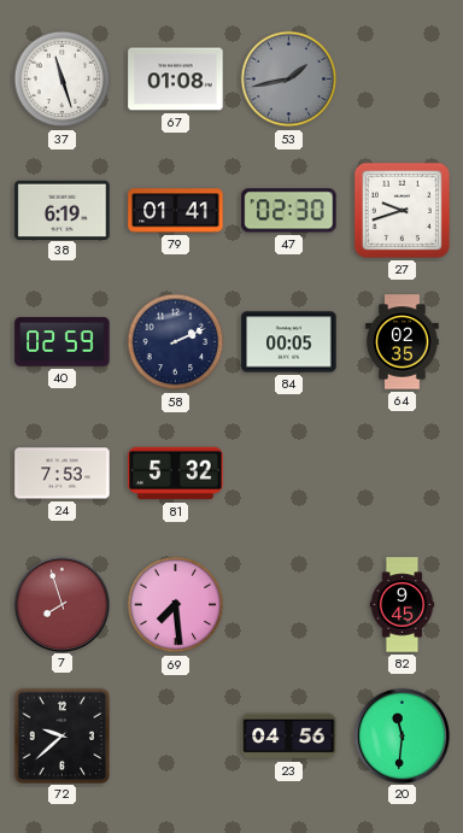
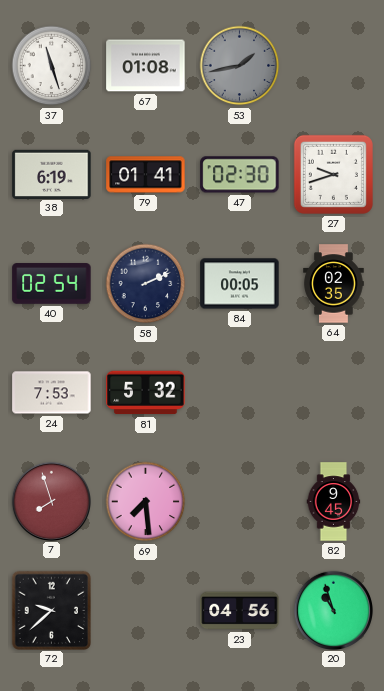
40: 02:59 -> 02:54 (52, 284)
20: 11:31 -> 10:57 (333, 610)
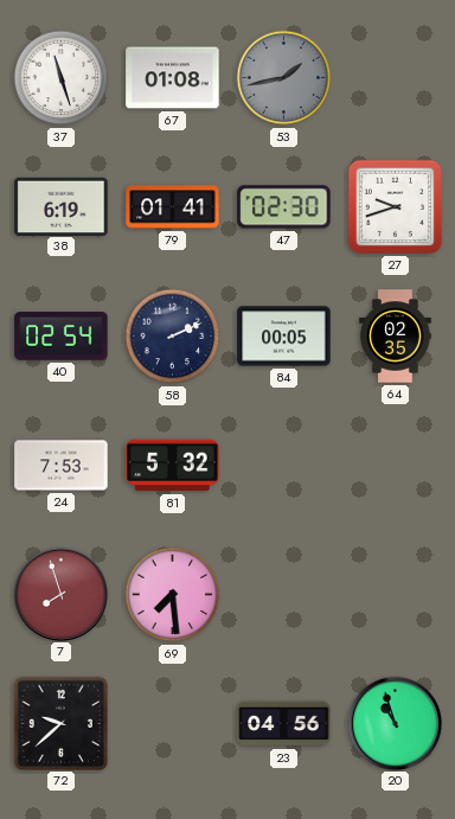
82: 9:45 -> none (334, 502)
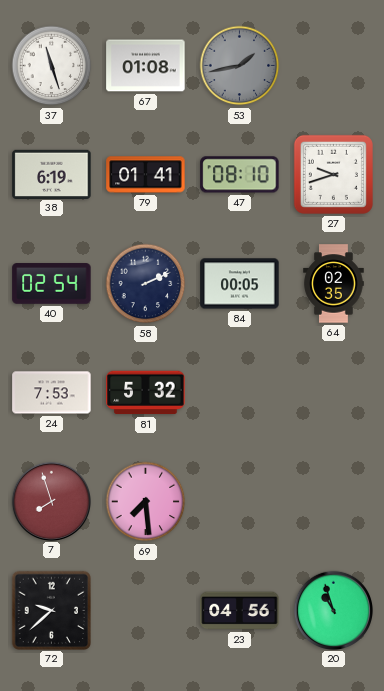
47: 02:30 -> 08:10 (240, 175)
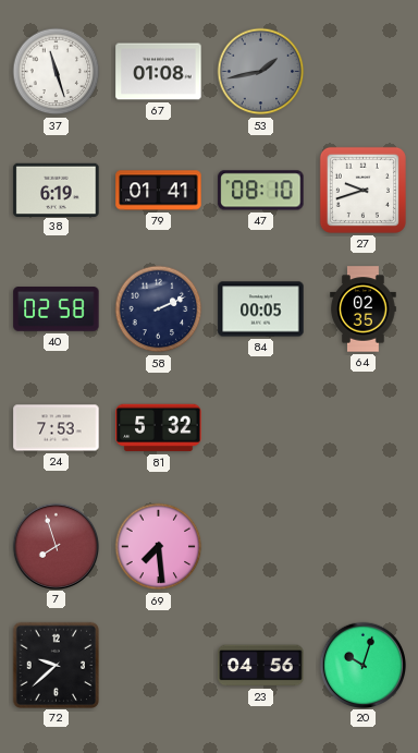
40: 02:54 -> 02:58 (57, 309)
20: 10:57 -> 10:03 (362, 665)
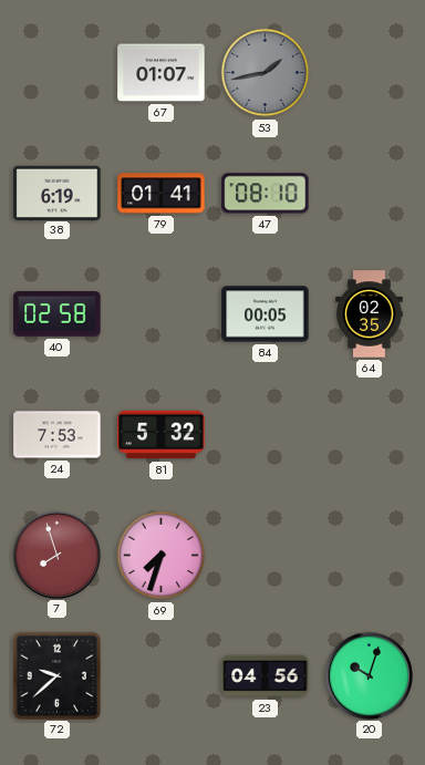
37: 11:27 -> none (57, 72)
67: 01:08 -> 01:07 (162, 73)
27: 9:42 -> none (362, 190)
58: 2:11 -> none (159, 309)
69: 7:29 -> 7:33 (162, 556)
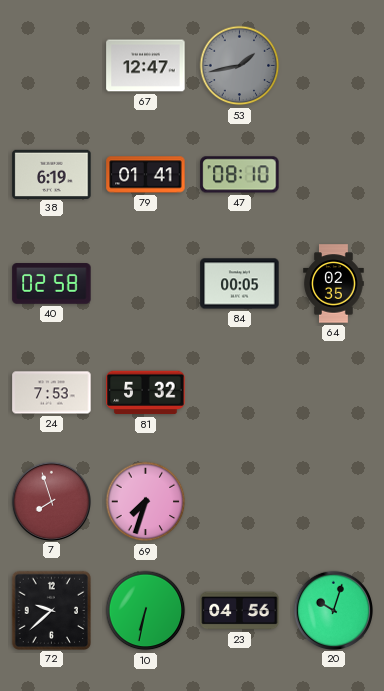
67: 01:07 -> 12:47 (146, 66)
10: none -> 6:32 (146, 611)
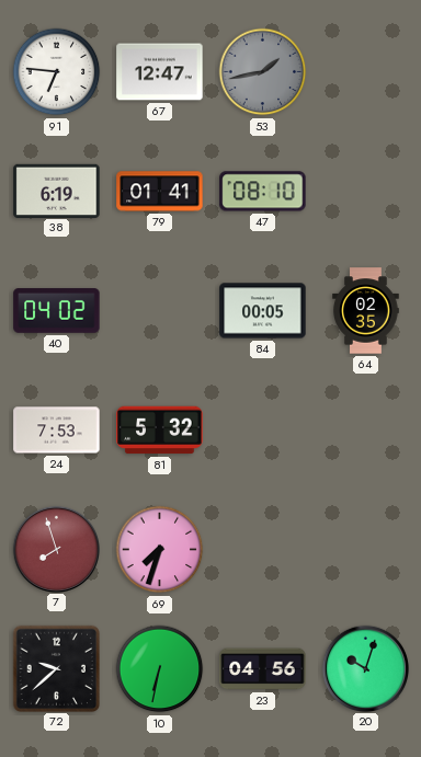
91: none -> 6:46 (57, 72)
40: 02:58 -> 04:02 (57, 311)
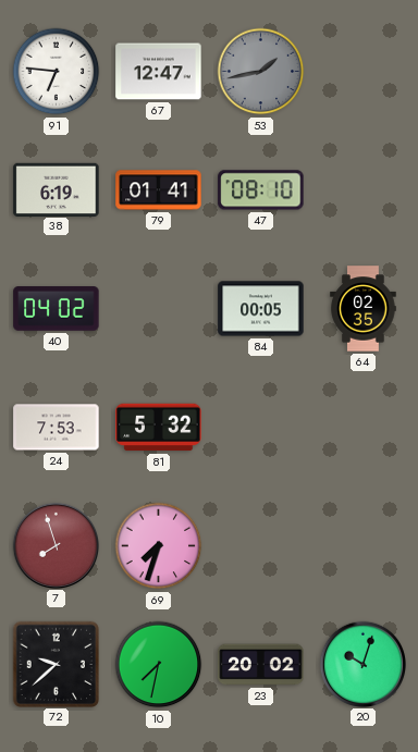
10: 6:32 -> 7:32 (159, 665)
23: 04:56 -> 20:02 (261, 665)
